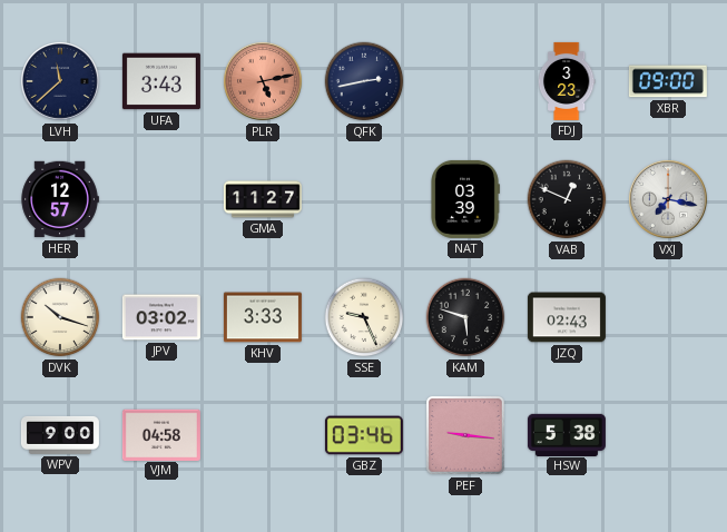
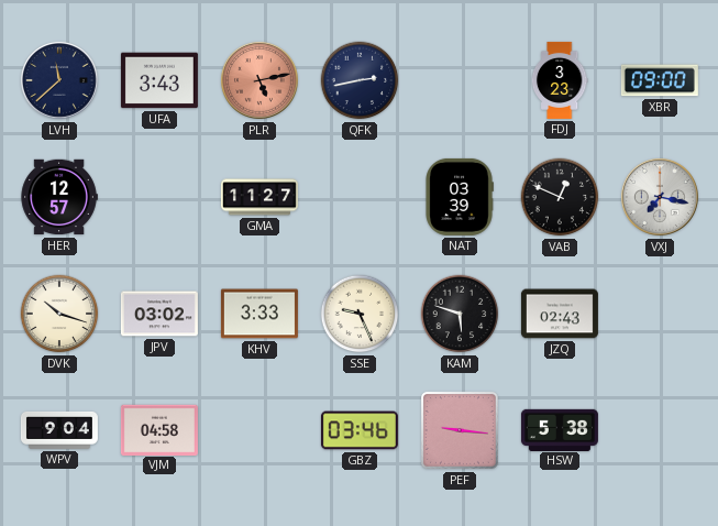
WPV: 9:00 -> 9:04 (59, 430)
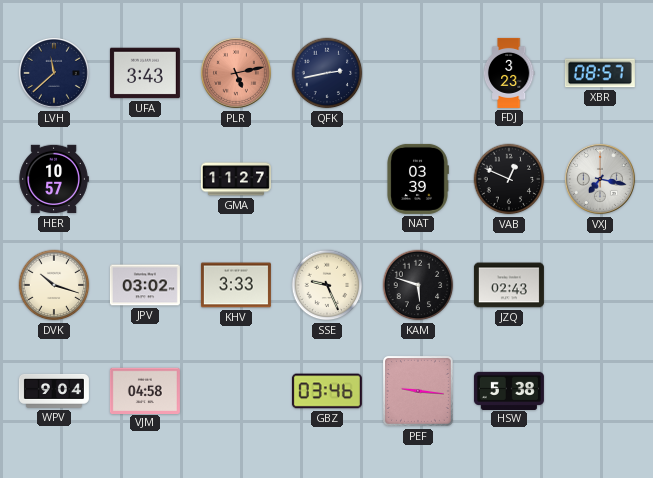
XBR: 09:00 -> 08:57 (600, 73)
HER: 12:57 -> 10:57 (54, 179)
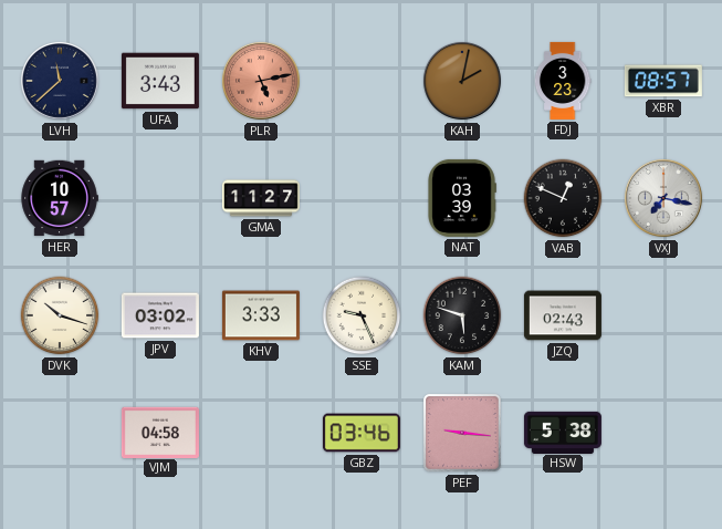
QFK: 2:43 -> none (327, 73)
KAH: none -> 2:02 (462, 81)
WPV: 9:04 -> none (54, 391)
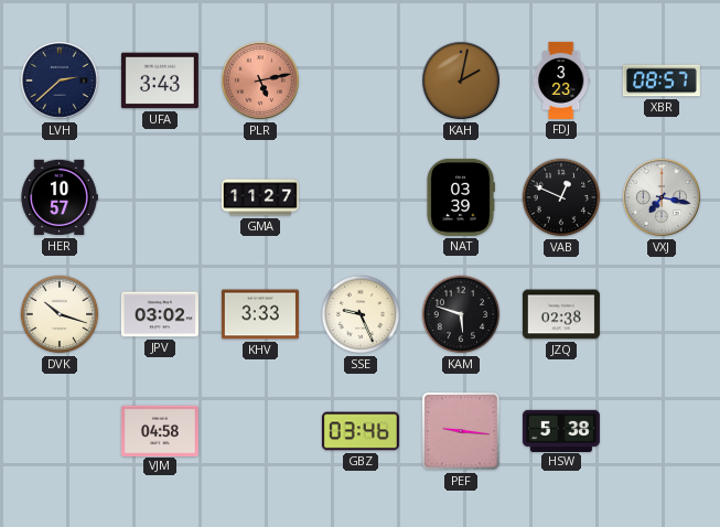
LVH: 11:38 -> 2:38 (60, 80)
JZQ: 02:43 -> 02:38 (561, 314)
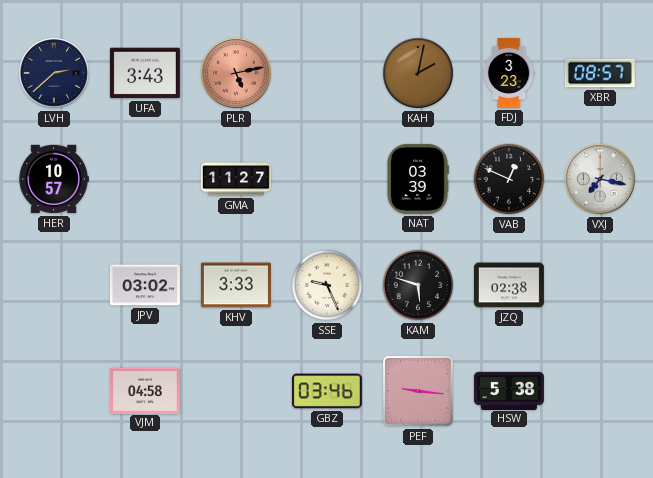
DVK: 10:18 -> none (60, 314)
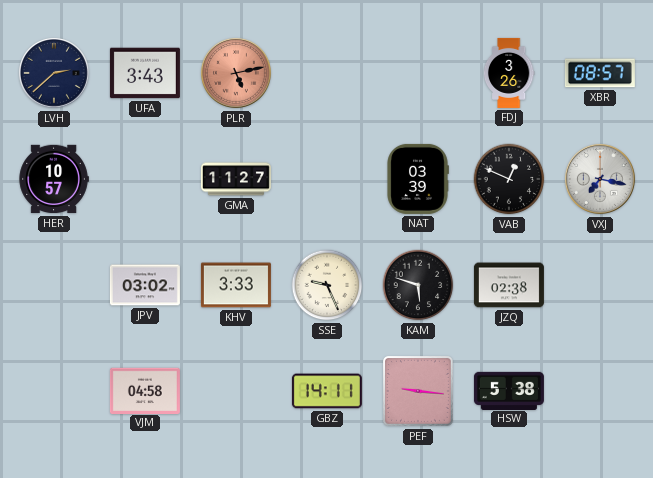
KAH: 2:02 -> none (418, 73)
FDJ: 3:23 -> 3:26 (509, 73)
GBZ: 03:46 -> 14:11 (327, 391)
